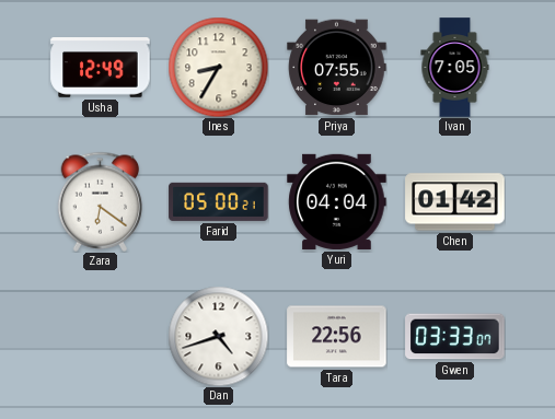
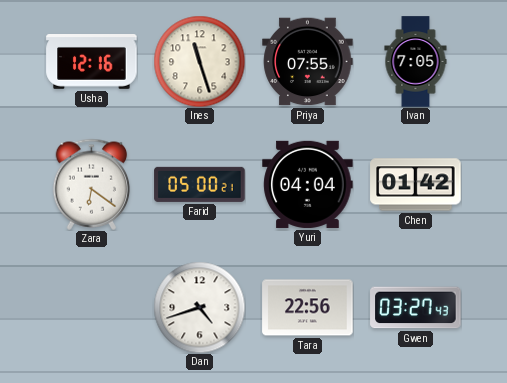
Usha: 12:49 -> 12:16 (92, 62)
Ines: 8:35 -> 11:27 (199, 61)
Gwen: 03:33 -> 03:27 (416, 308)
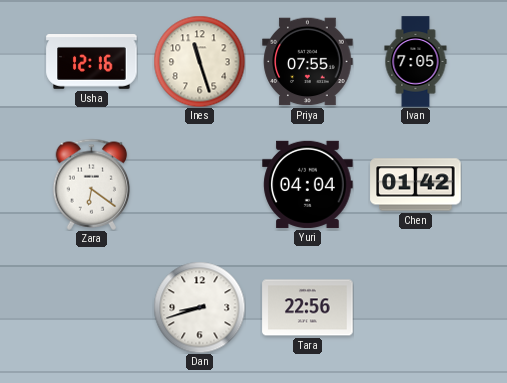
Farid: 05:00 -> none (200, 184)
Dan: 4:42 -> 8:42 (199, 307)
Gwen: 03:27 -> none (416, 308)
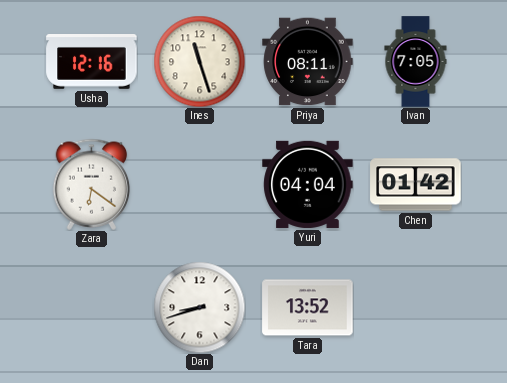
Priya: 07:55 -> 08:11 (308, 62)
Tara: 22:56 -> 13:52 (308, 308)
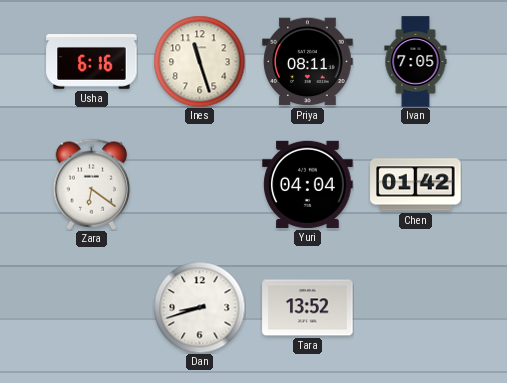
Usha: 12:16 -> 6:16 (92, 62)
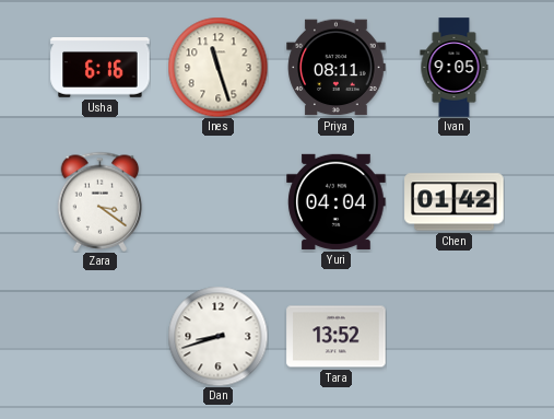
Ivan: 7:05 -> 9:05 (455, 68)
Zara: 6:21 -> 3:21 (101, 201)
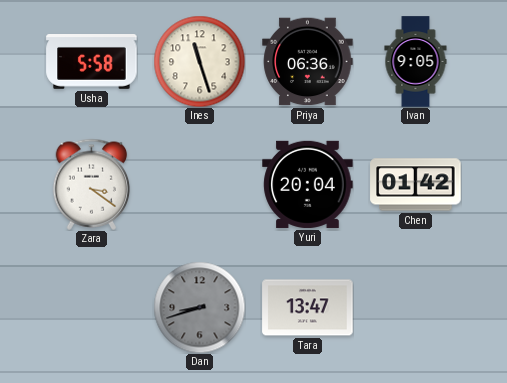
Usha: 6:16 -> 5:58 (92, 62)
Priya: 08:11 -> 06:36 (308, 62)
Yuri: 04:04 -> 20:04 (308, 184)
Dan dial: white -> grey (199, 307)
Tara: 13:52 -> 13:47 (308, 308)
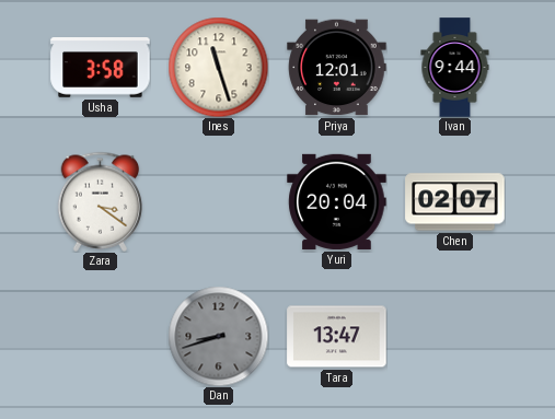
Usha: 5:58 -> 3:58 (101, 68)
Priya: 06:36 -> 12:01 (337, 68)
Ivan: 9:05 -> 9:44 (455, 68)
Chen: 01:42 -> 02:07 (455, 202)
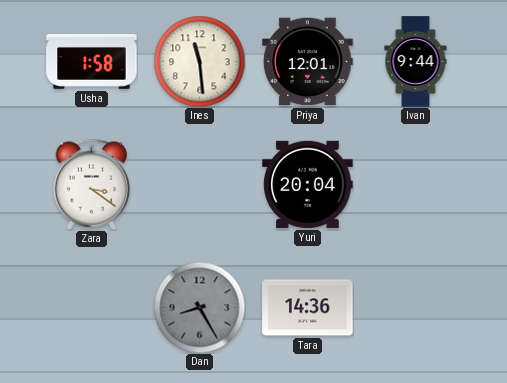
Usha: 3:58 -> 1:58 (92, 62)
Ines: 11:27 -> 11:29 (199, 61)
Chen: 02:07 -> none (455, 202)
Dan: 8:42 -> 8:25 (199, 307)
Tara: 13:47 -> 14:36 (308, 308)
